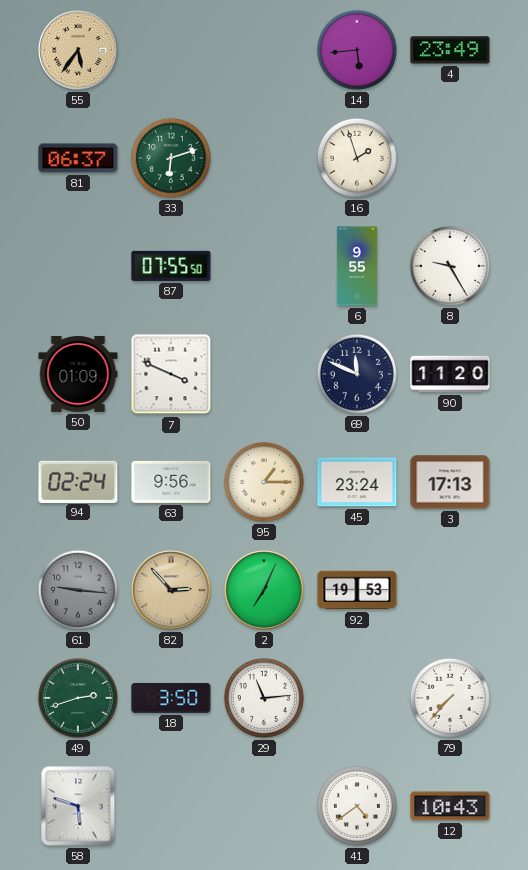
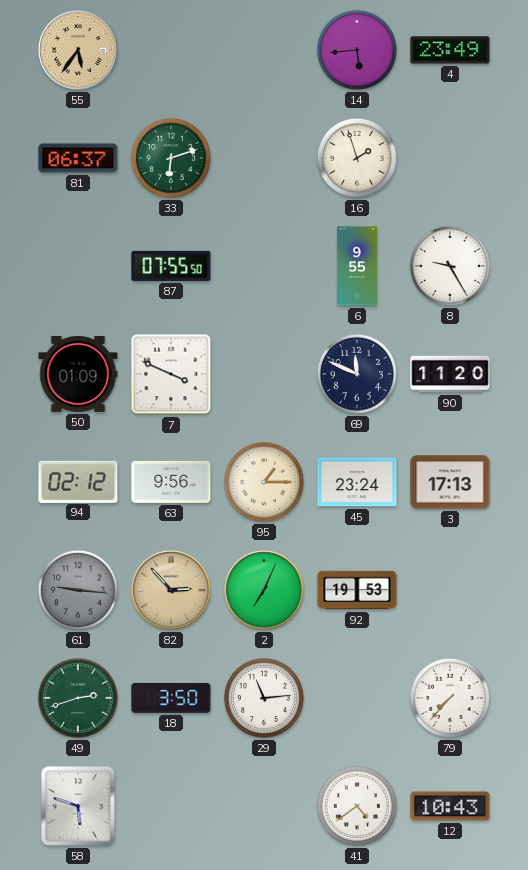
94: 02:24 -> 02:12 (78, 481)
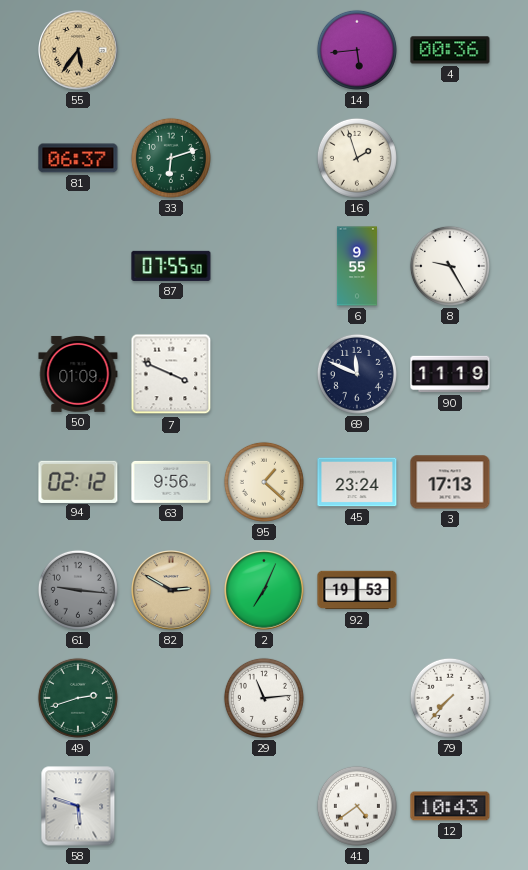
4: 23:49 -> 00:36 (450, 50)
90: 11:20 -> 11:19 (450, 374)
95: 1:15 -> 1:22 (264, 482)
82: 2:53 -> 2:50 (171, 590)
18: 3:50 -> none (171, 698)
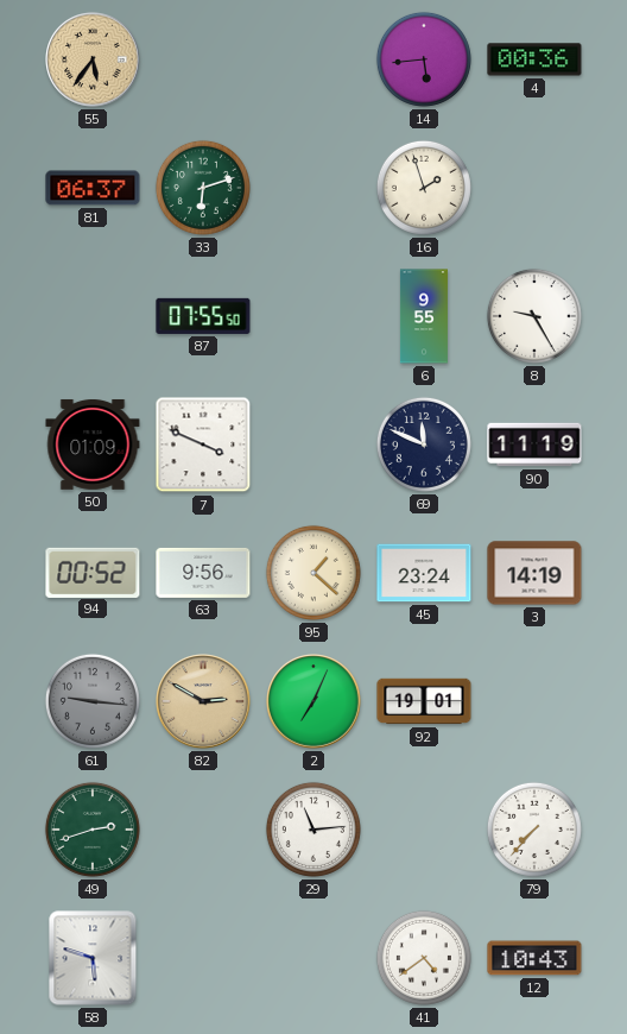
94: 02:12 -> 00:52 (93, 572)
3: 17:13 -> 14:19 (534, 573)
92: 19:53 -> 19:01 (424, 701)
